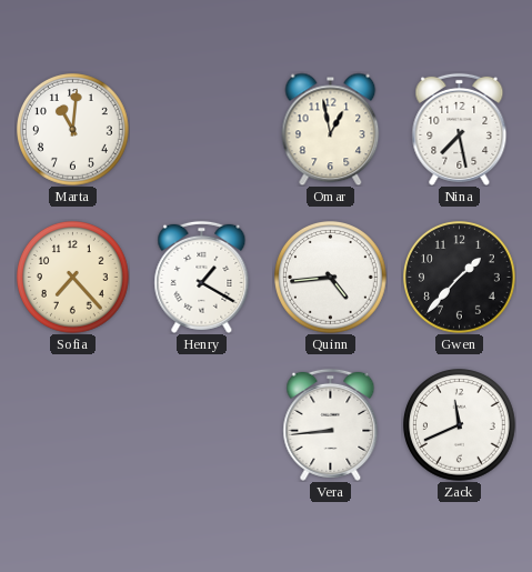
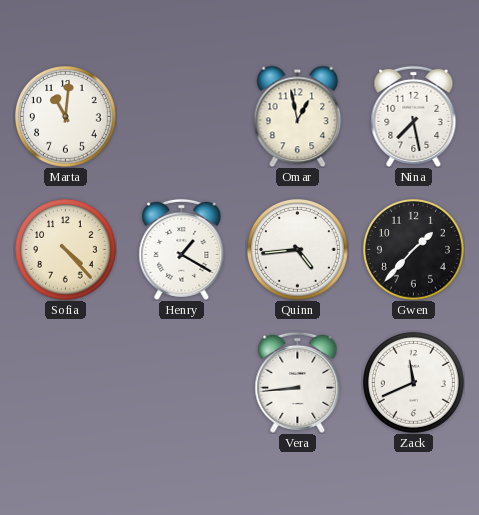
Sofia: 7:23 -> 4:23 (66, 250)
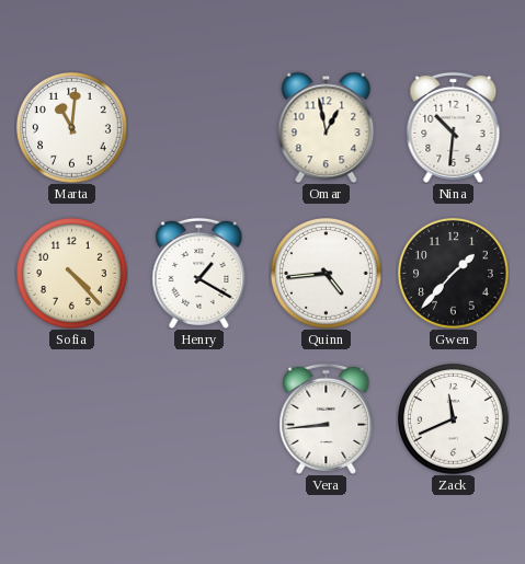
Nina: 7:28 -> 10:31 (454, 127)
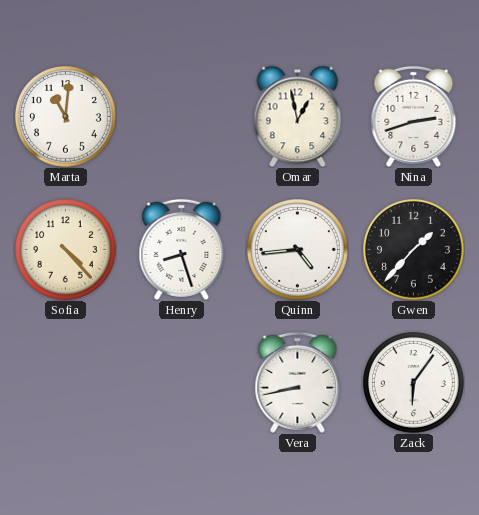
Nina: 10:31 -> 2:42 (414, 116)
Henry: 1:20 -> 8:27 (182, 249)
Vera: 8:44 -> 8:43 (298, 382)
Zack: 11:41 -> 6:06 (414, 383)
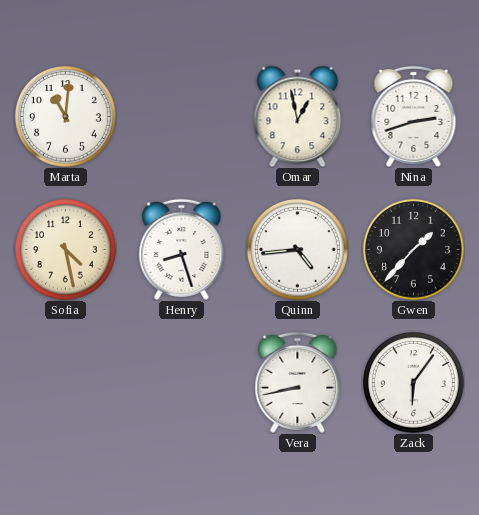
Sofia: 4:23 -> 4:28 (66, 250)
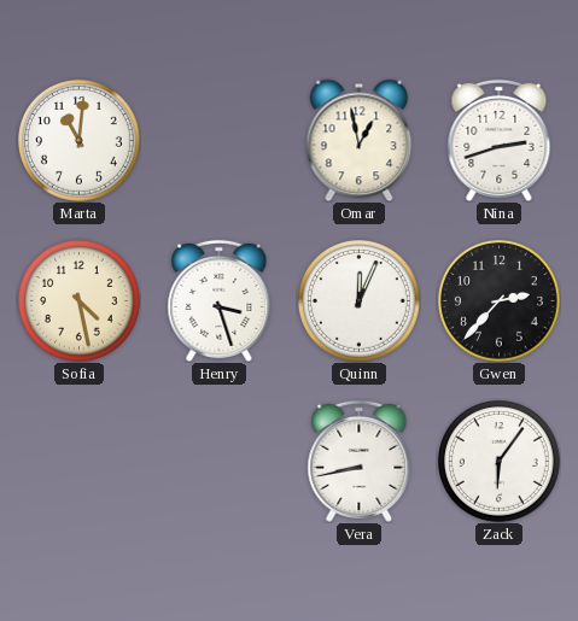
Henry: 8:27 -> 3:27 (220, 300)
Quinn: 4:44 -> 12:04 (360, 301)
Gwen: 1:37 -> 2:37 (500, 301)
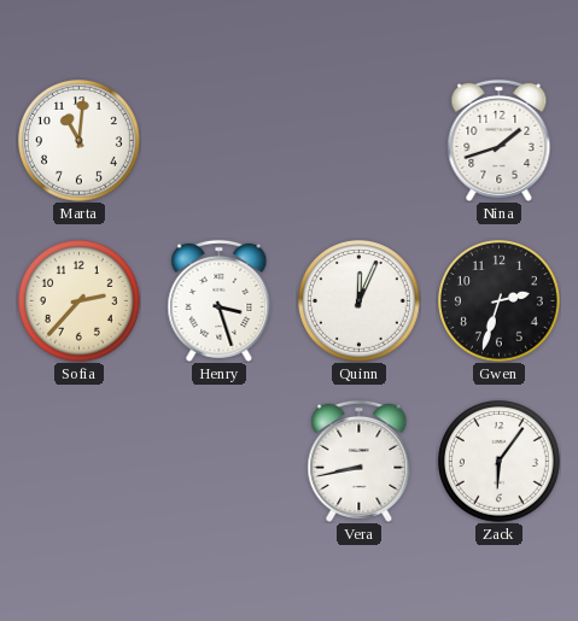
Omar: 12:58 -> none (360, 140)
Nina: 2:42 -> 1:42 (500, 140)
Sofia: 4:28 -> 2:37 (80, 301)
Gwen: 2:37 -> 2:33 (500, 301)
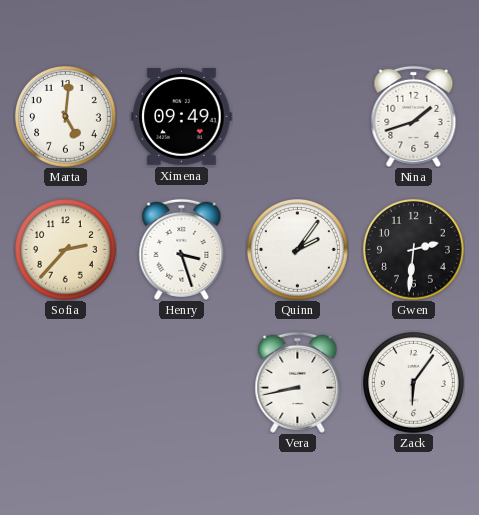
Marta: 11:01 -> 5:01 (66, 117)
Ximena: none -> 09:49 (182, 117)
Quinn: 12:04 -> 2:06 (298, 250)
Gwen: 2:33 -> 2:31 (414, 250)
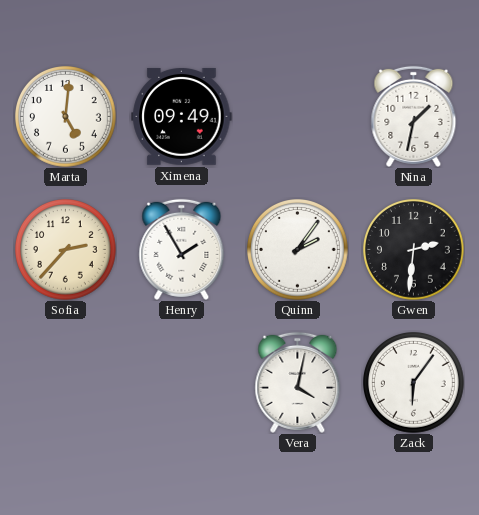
Nina: 1:42 -> 1:32 (414, 116)
Henry: 3:27 -> 1:55 (182, 249)
Vera: 8:43 -> 4:02 (298, 382)
